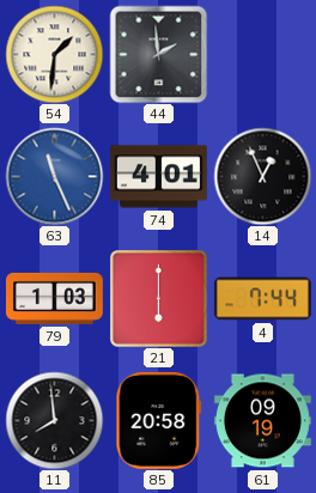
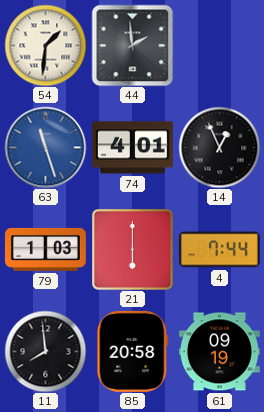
63: 11:26 -> 11:27 (45, 147)
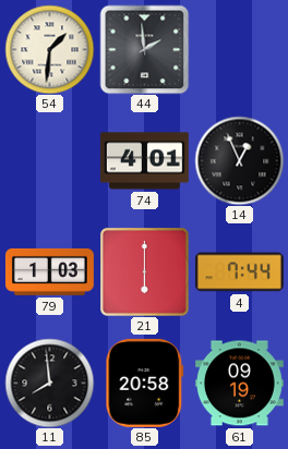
63: 11:27 -> none (45, 147)
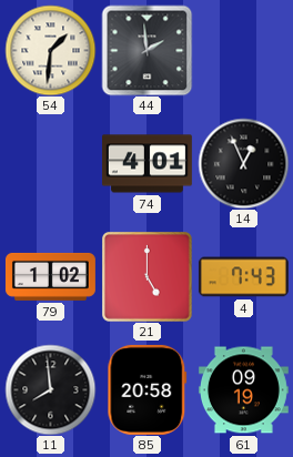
79: 1:03 -> 1:02 (50, 276)
21: 6:00 -> 5:00 (148, 277)
4: 7:44 -> 7:43 (243, 277)
